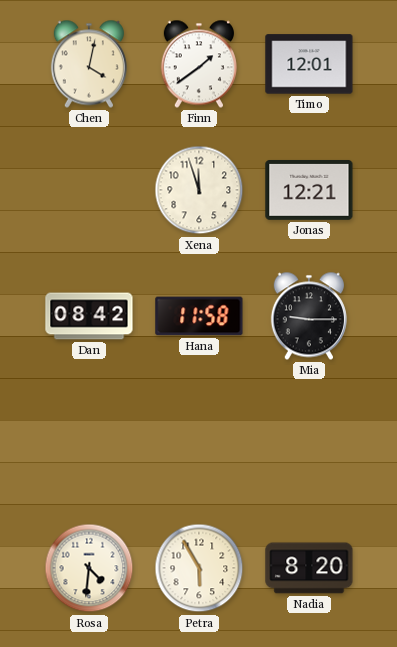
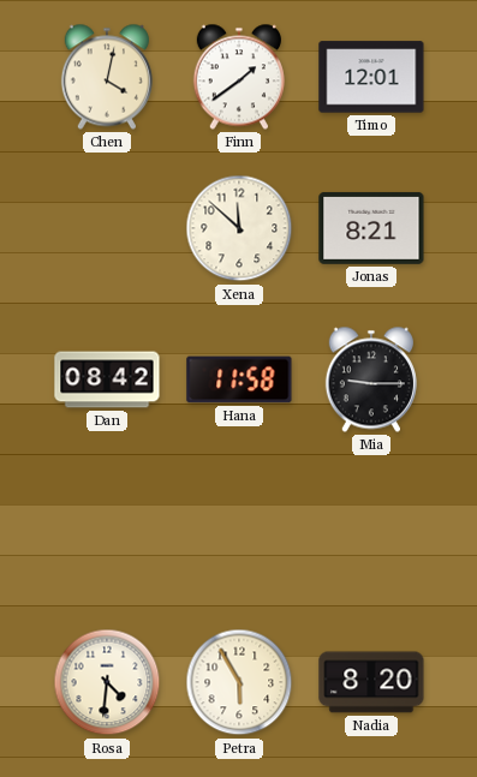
Xena: 11:57 -> 11:52 (239, 228)
Jonas: 12:21 -> 8:21 (371, 228)
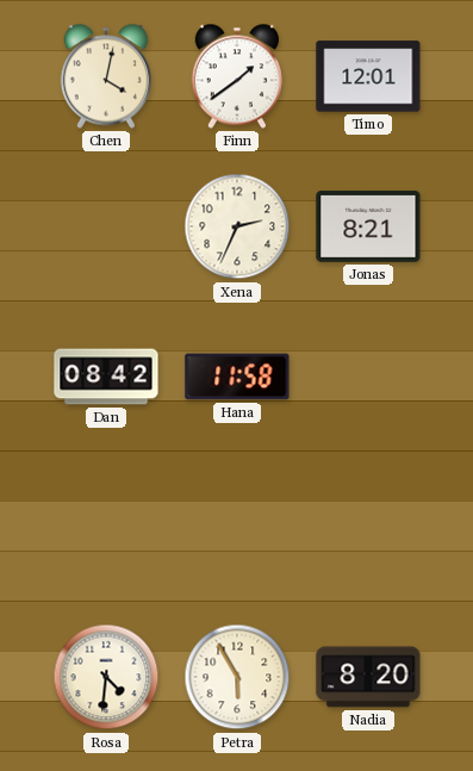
Xena: 11:52 -> 2:34 (237, 226)
Mia: 9:15 -> none (371, 379)
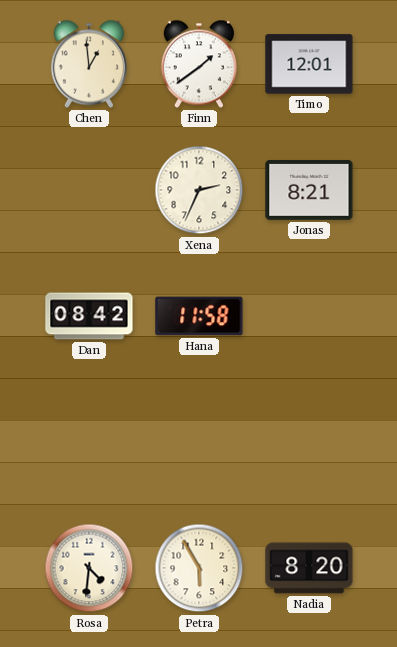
Chen: 4:02 -> 12:59 (89, 64)
